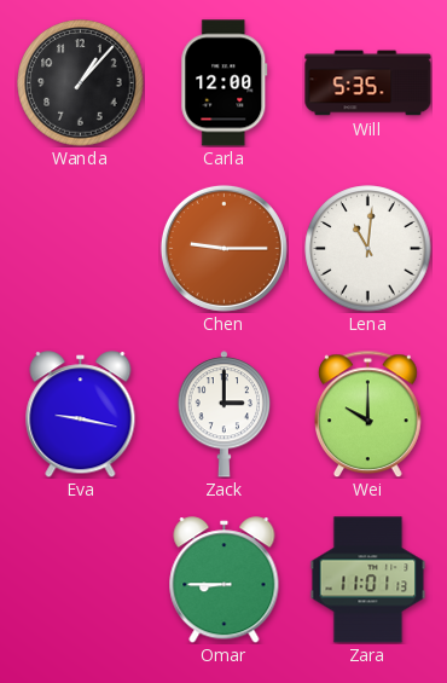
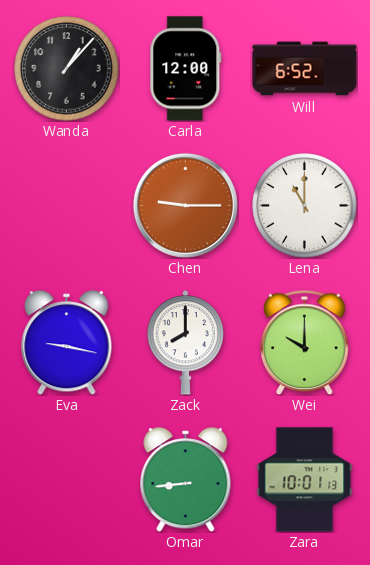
Will: 5:35 -> 6:52 (305, 69)
Lena: 11:01 -> 11:00 (305, 206)
Zack: 3:00 -> 8:00 (186, 343)
Omar: 8:45 -> 8:44 (186, 480)
Zara: 11:01 -> 10:01 (305, 480)
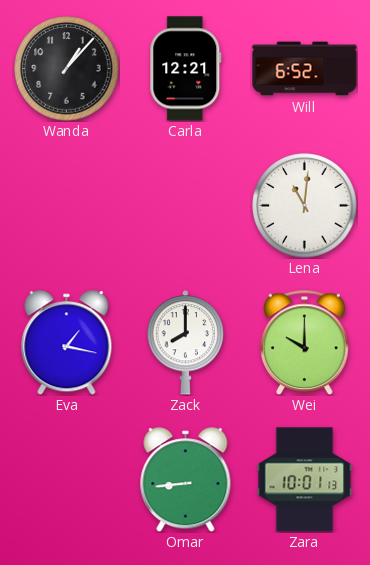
Carla: 12:00 -> 12:21 (186, 69)
Chen: 9:15 -> none (185, 205)
Lena: 11:00 -> 11:01 (305, 206)
Eva: 9:17 -> 1:17 (67, 343)
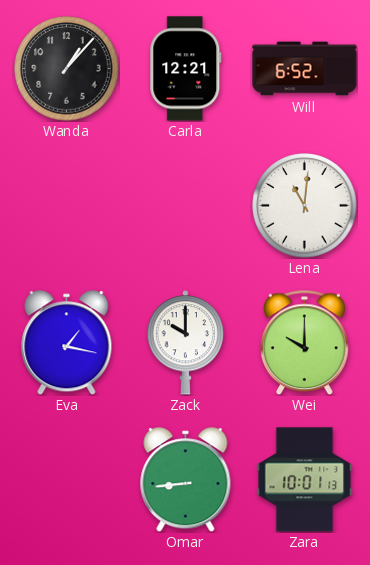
Zack: 8:00 -> 10:00 (186, 343)
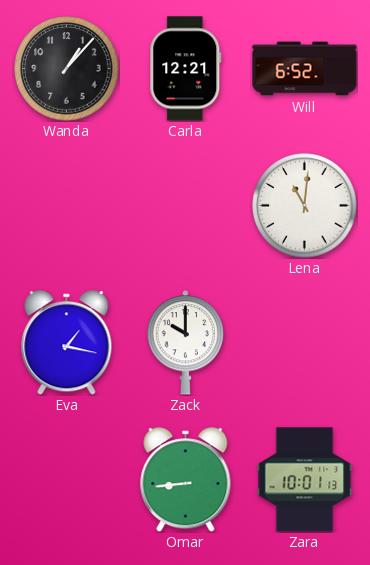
Wei: 10:00 -> none (305, 342)
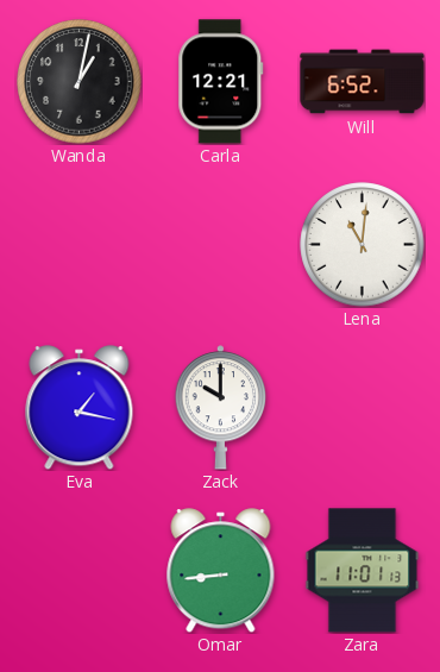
Wanda: 1:07 -> 1:02 (80, 82)
Zara: 10:01 -> 11:01 (363, 571)
